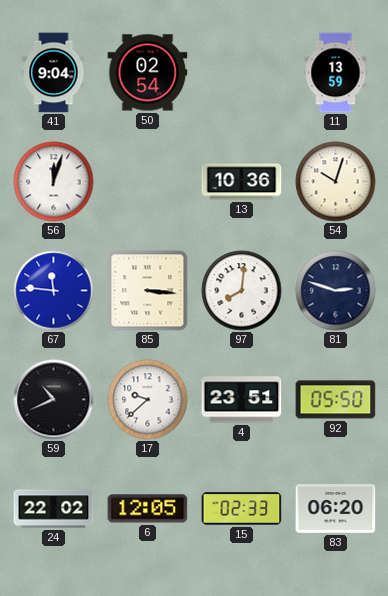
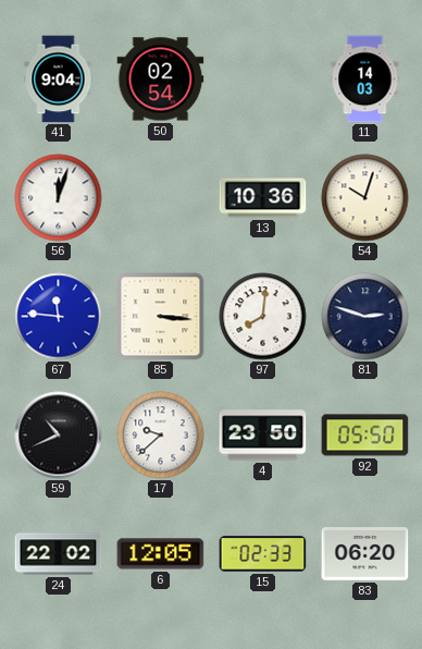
11: 13:59 -> 14:03 (365, 79)
4: 23:51 -> 23:50 (263, 436)
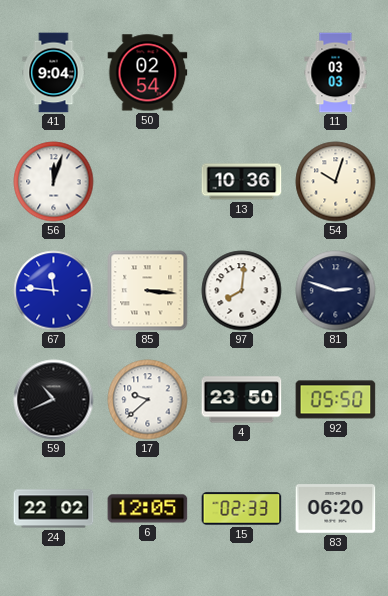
11: 14:03 -> 03:03 (336, 73)
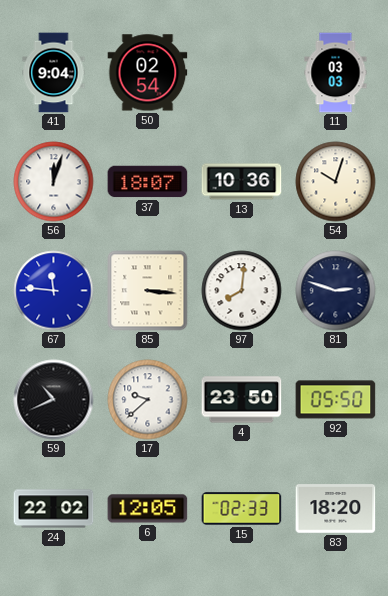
37: none -> 18:07 (148, 182)
83: 06:20 -> 18:20 (336, 509)
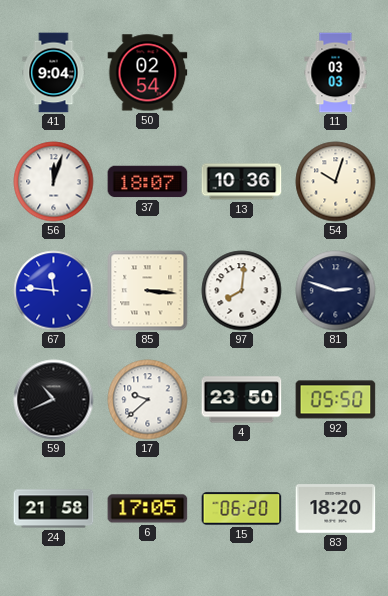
24: 22:02 -> 21:58 (54, 509)
6: 12:05 -> 17:05 (148, 509)
15: 02:33 -> 06:20 (242, 509)
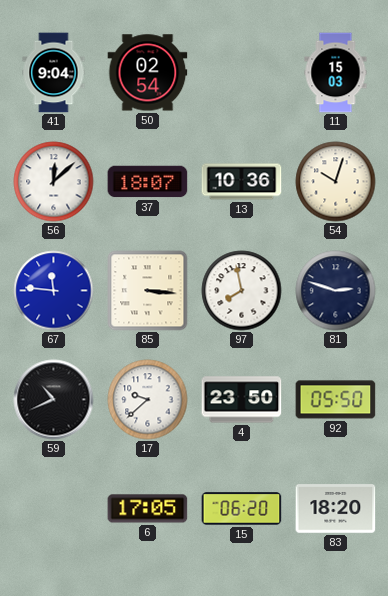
11: 03:03 -> 15:03 (336, 73)
56: 12:03 -> 12:08 (54, 182)
97: 8:01 -> 7:58 (242, 291)
24: 21:58 -> none (54, 509)
